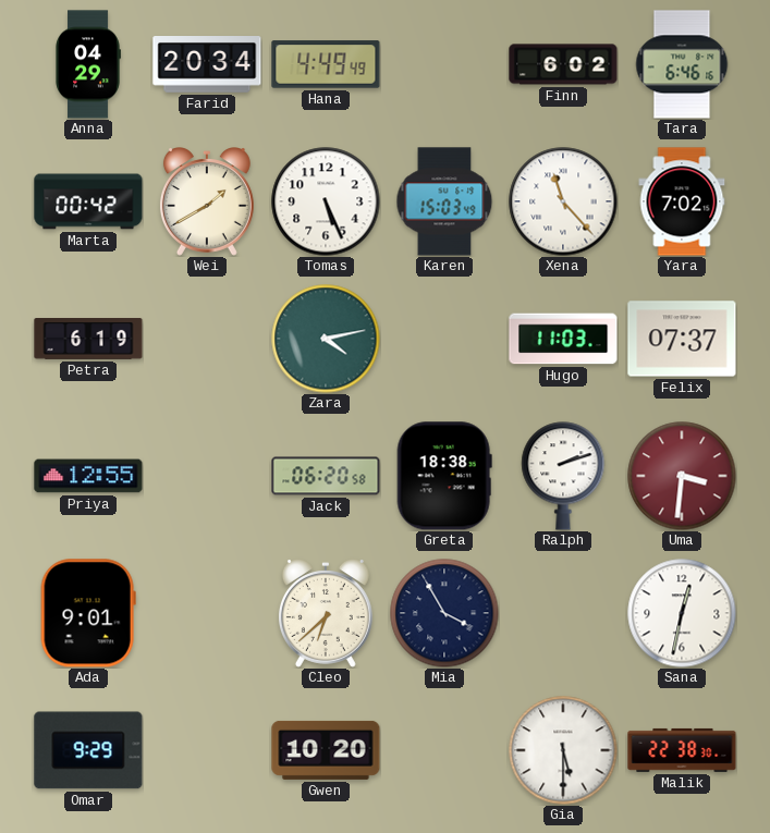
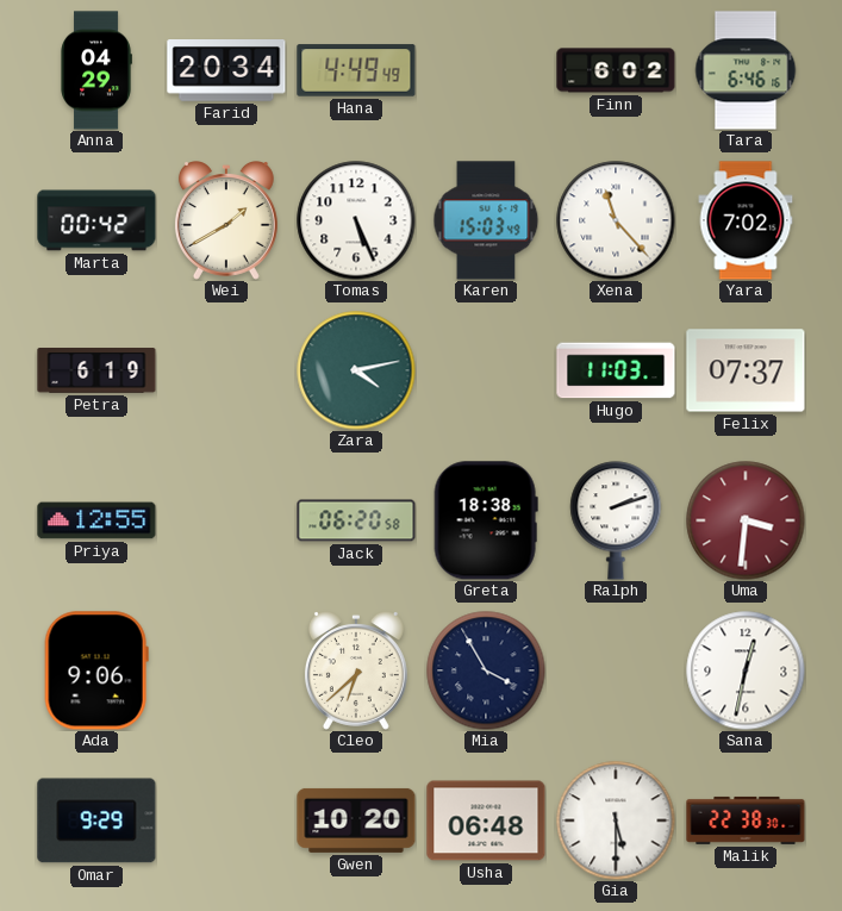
Ada: 9:01 -> 9:06 (96, 670)
Usha: none -> 06:48 (486, 820)
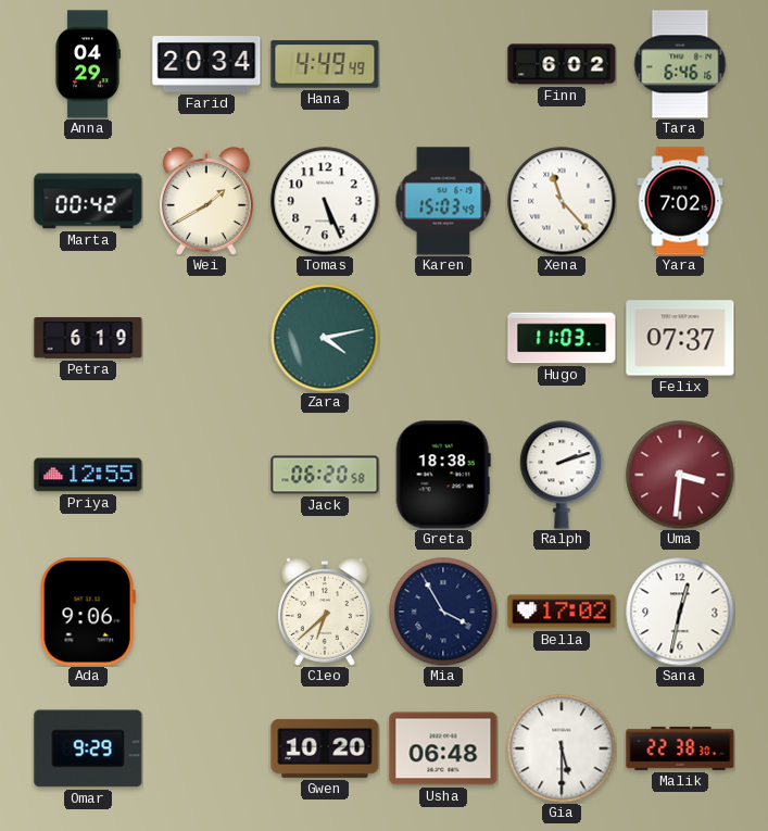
Bella: none -> 17:02 (562, 612)
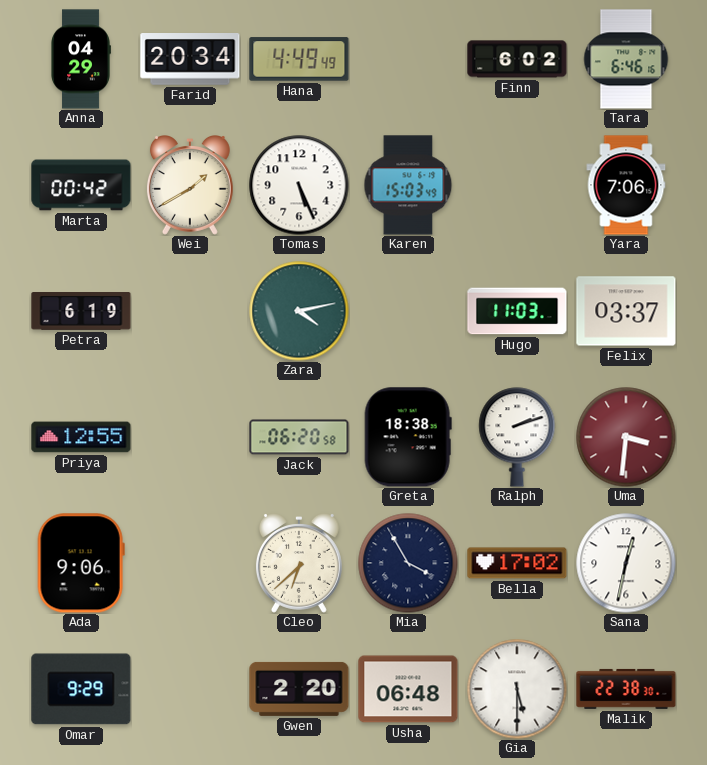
Xena: 11:23 -> none (562, 201)
Yara: 7:02 -> 7:06 (626, 185)
Felix: 07:37 -> 03:37 (626, 311)
Gwen: 10:20 -> 2:20 (299, 689)
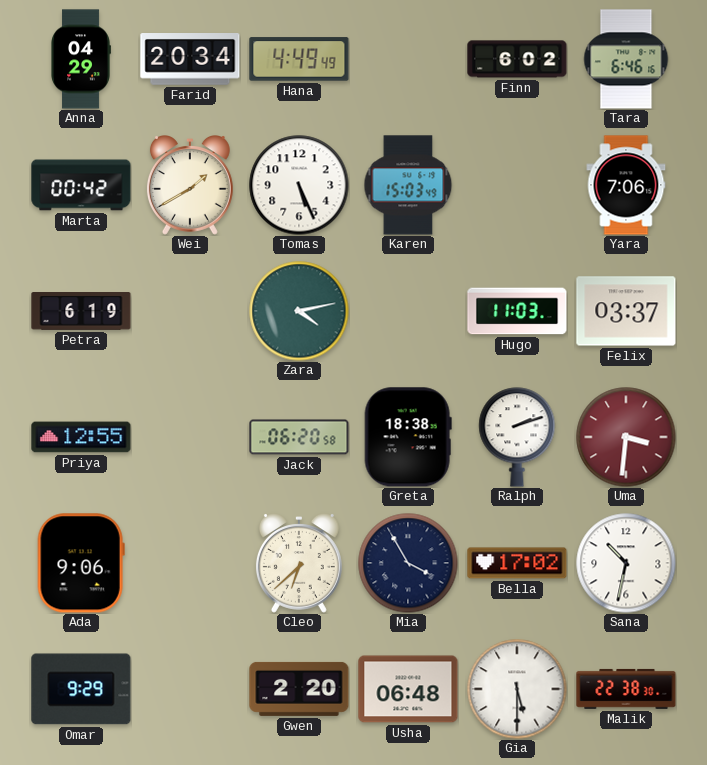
Sana: 12:32 -> 10:32 (626, 563)
